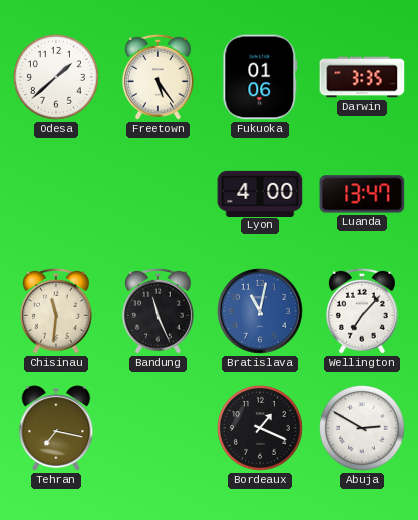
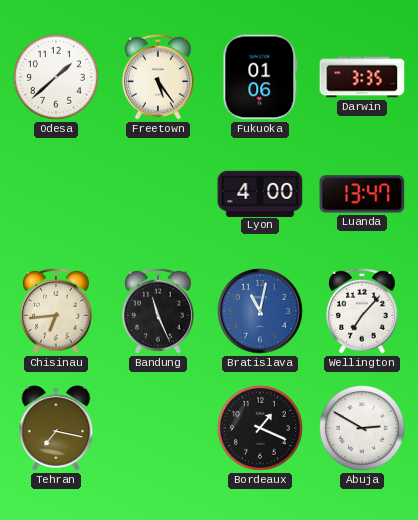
Chisinau: 11:31 -> 6:44 (56, 311)
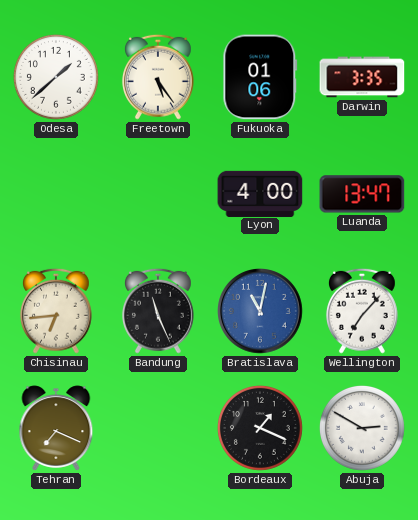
Tehran: 7:17 -> 7:19 (56, 428)
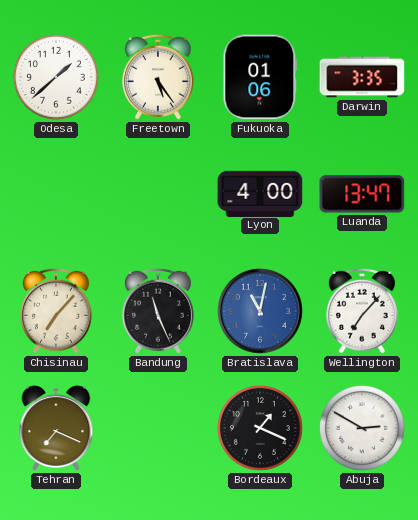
Chisinau: 6:44 -> 7:07 (56, 311)
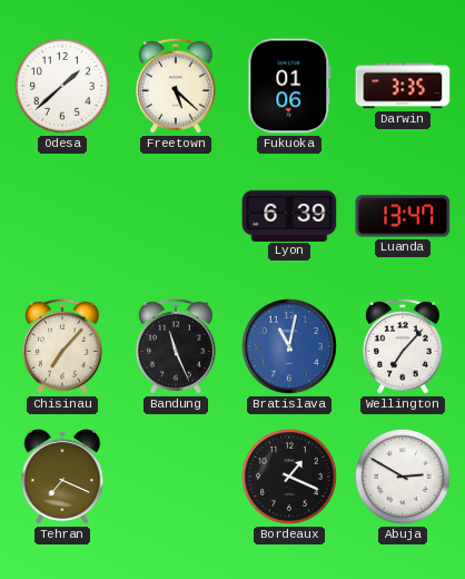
Freetown: 5:24 -> 5:22 (176, 86)
Lyon: 4:00 -> 6:39 (289, 215)
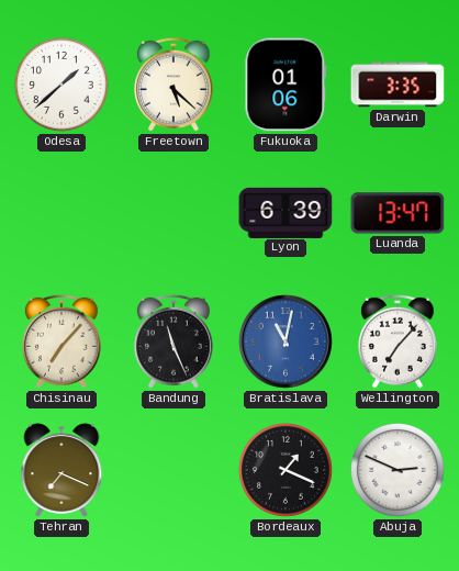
Abuja: 2:50 -> 2:49 (398, 470)
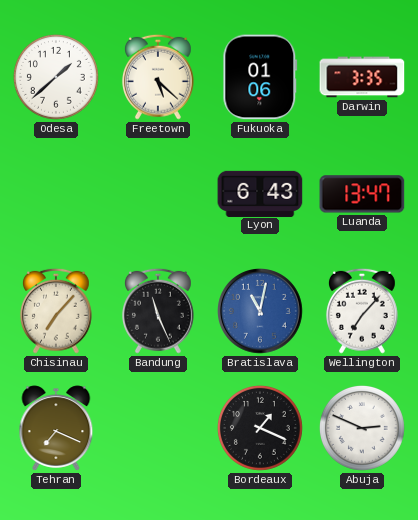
Lyon: 6:39 -> 6:43 (260, 193)
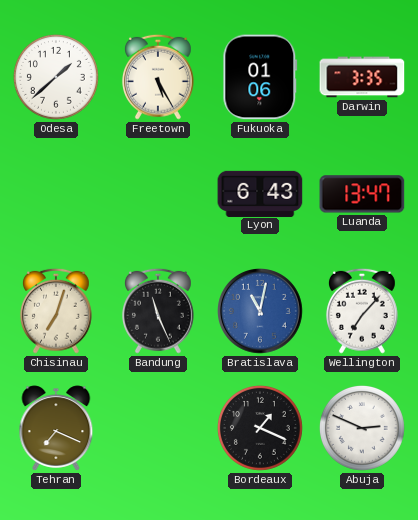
Freetown: 5:22 -> 5:25 (158, 77)
Chisinau: 7:07 -> 7:03 (56, 311)
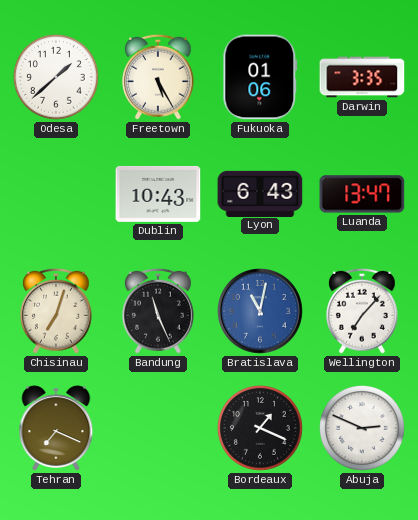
Dublin: none -> 10:43 (158, 194)
